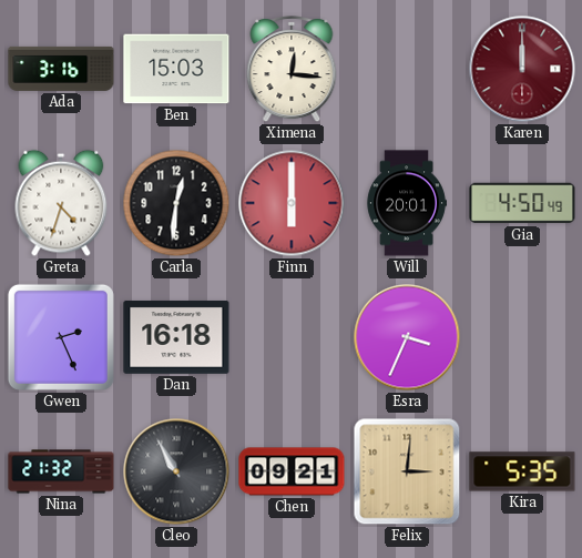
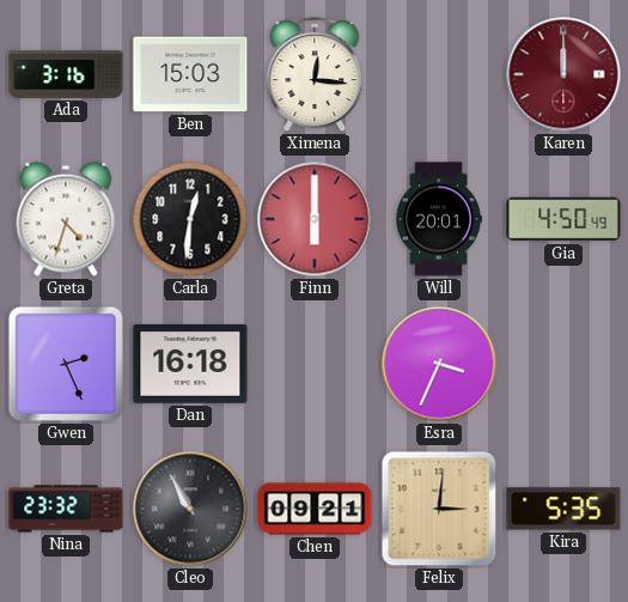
Nina: 21:32 -> 23:32 (66, 509)
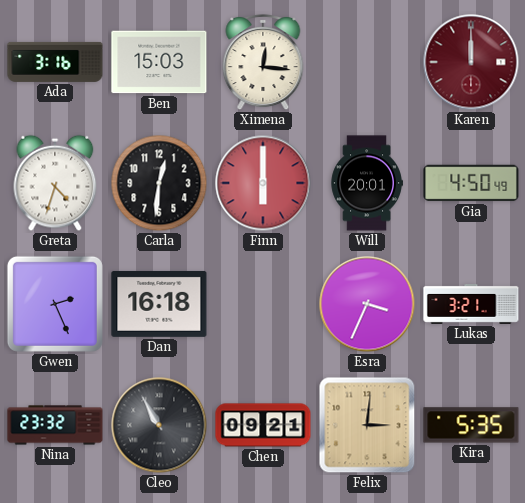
Lukas: none -> 3:21 (471, 304)
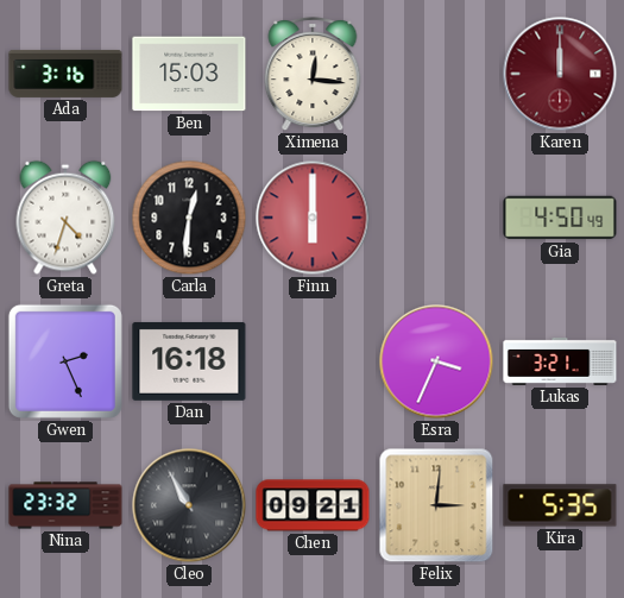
Will: 20:01 -> none (367, 183)
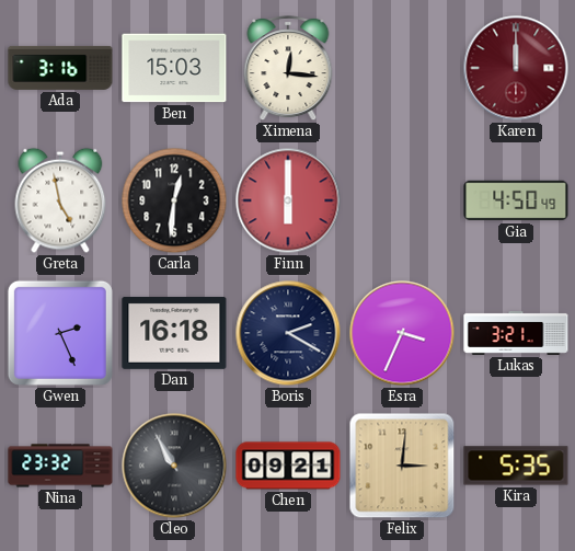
Greta: 4:33 -> 4:58 (60, 200)
Boris: none -> 2:20 (288, 333)
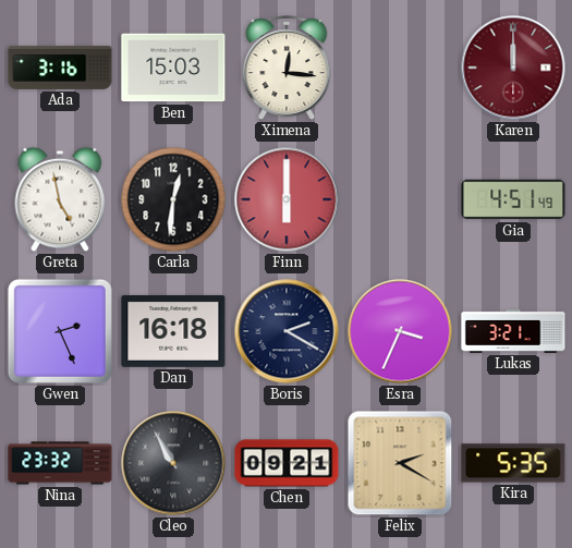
Gia: 4:50 -> 4:51 (513, 199)
Felix: 3:01 -> 2:20 (400, 463)
